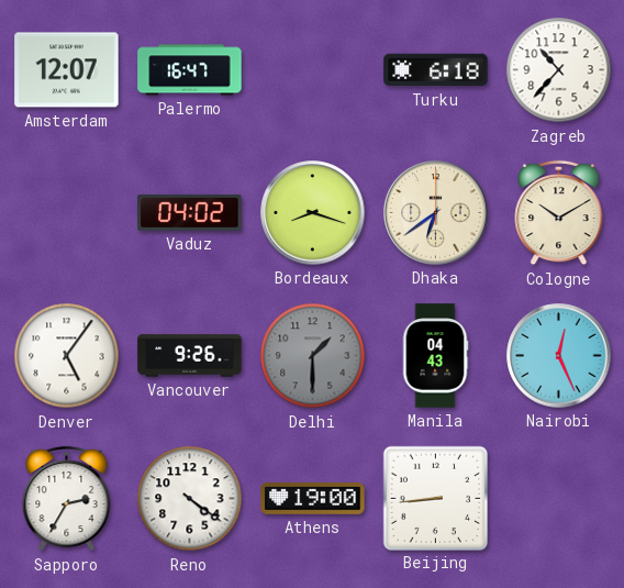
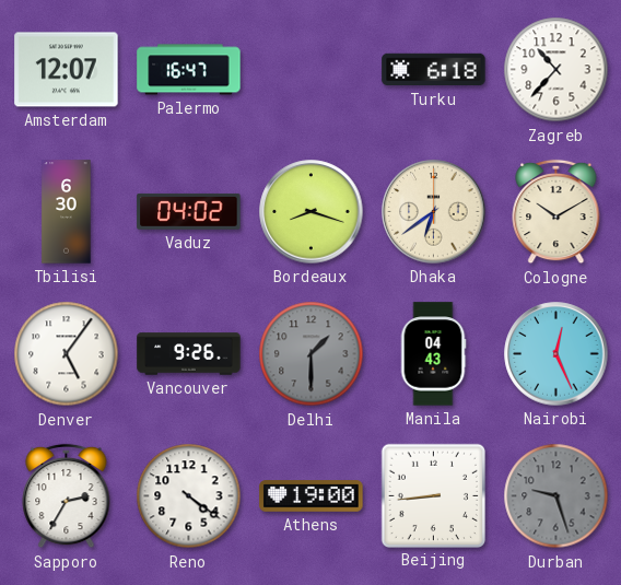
Tbilisi: none -> 6:30 (67, 212)
Durban: none -> 9:27 (556, 496)
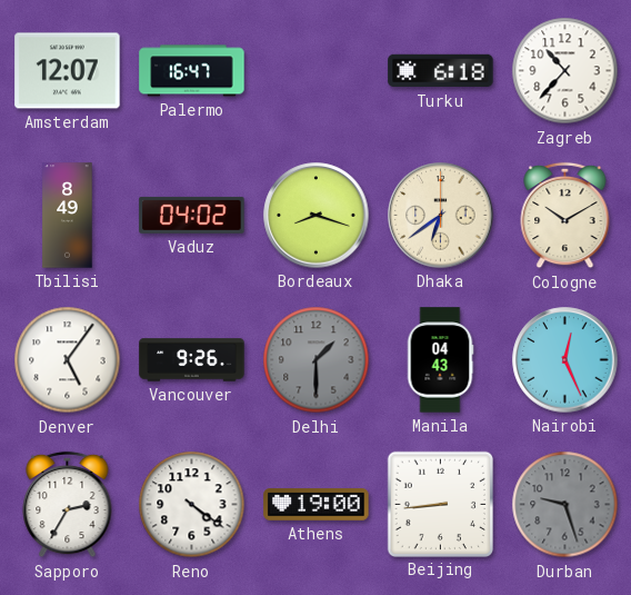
Tbilisi: 6:30 -> 8:49 (68, 216)
